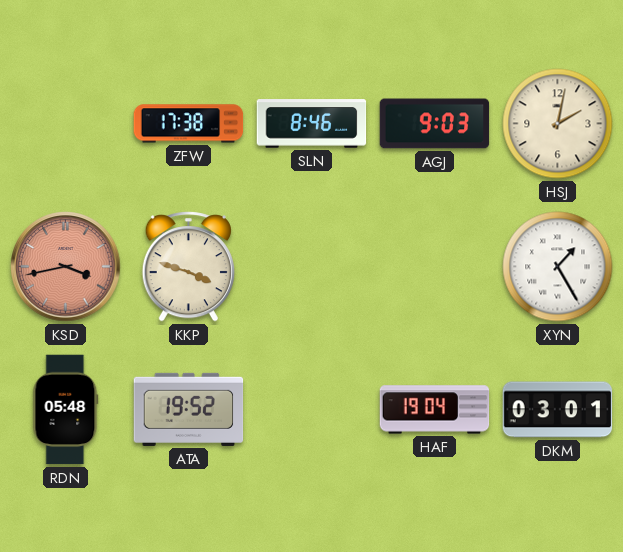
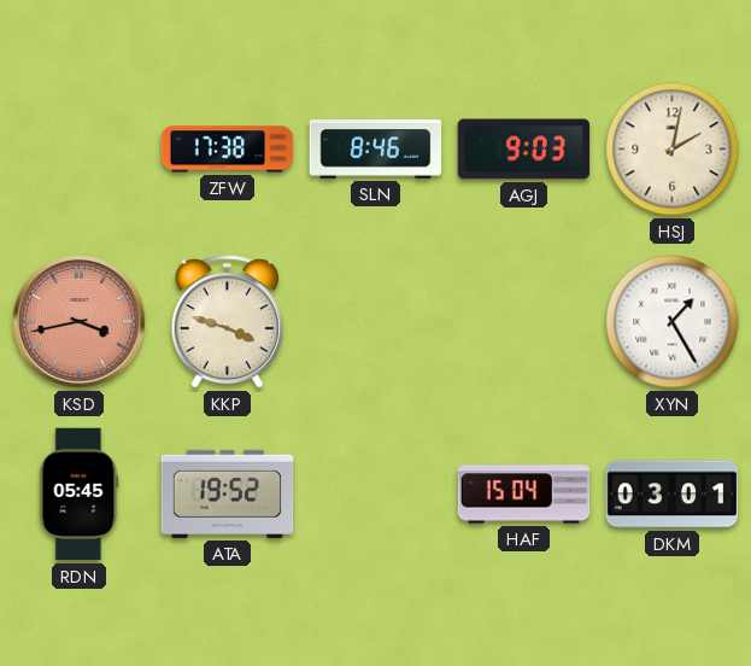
RDN: 05:48 -> 05:45 (80, 495)
HAF: 19:04 -> 15:04 (524, 495)
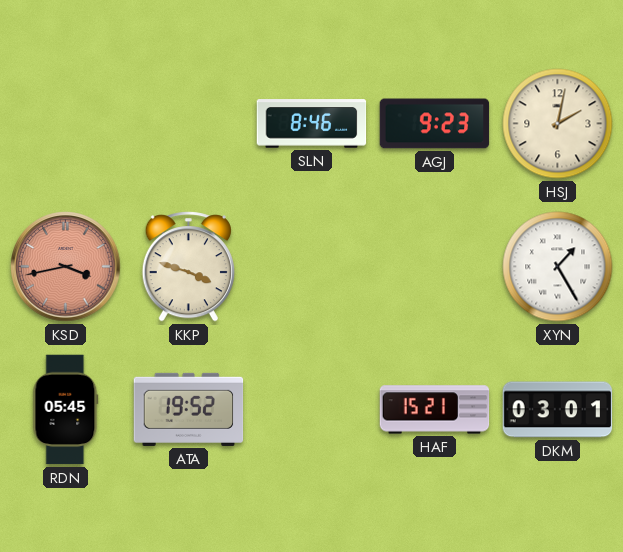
ZFW: 17:38 -> none (228, 150)
AGJ: 9:03 -> 9:23 (435, 124)
HAF: 15:04 -> 15:21 (435, 410)
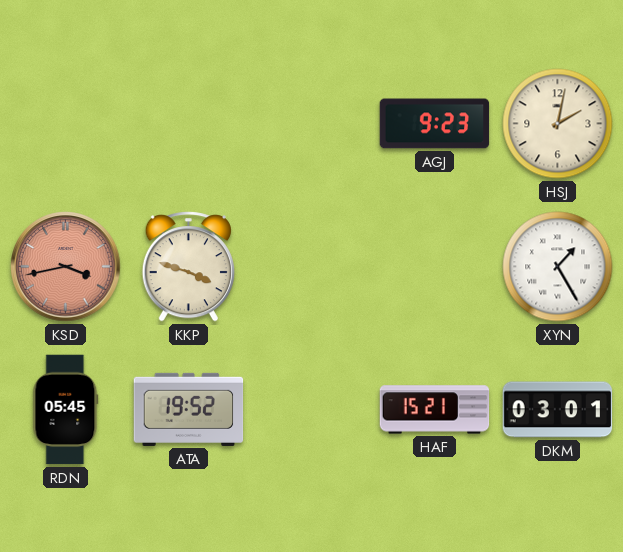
SLN: 8:46 -> none (312, 124)
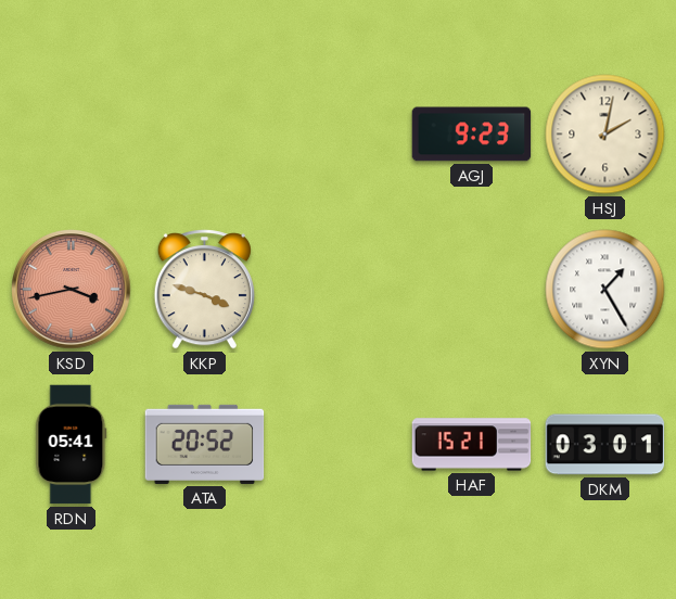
RDN: 05:45 -> 05:41 (72, 445)
ATA: 19:52 -> 20:52 (205, 444)
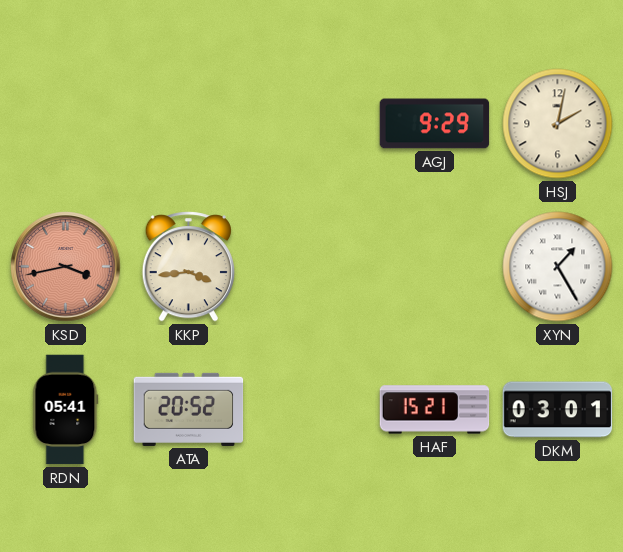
AGJ: 9:23 -> 9:29 (435, 124)
KKP: 3:48 -> 3:44 (188, 267)
